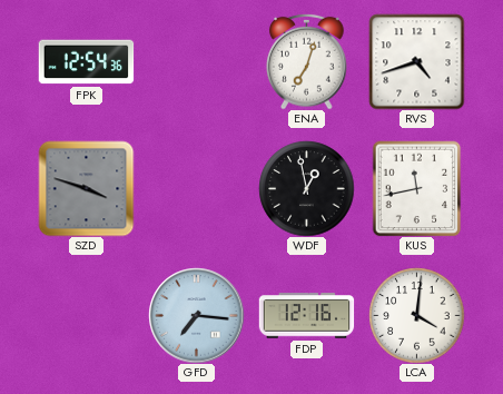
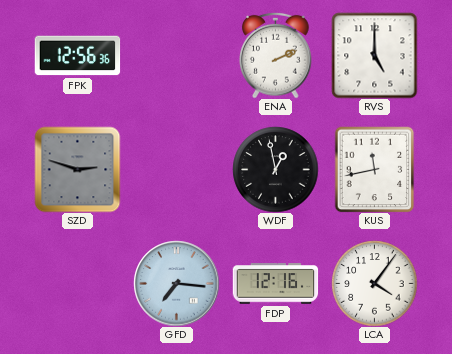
FPK: 12:54 -> 12:56 (77, 56)
ENA: 7:03 -> 2:11 (276, 55)
RVS: 4:42 -> 5:00 (374, 55)
SZD: 3:48 -> 2:48 (77, 169)
LCA: 4:01 -> 4:06 (374, 283)
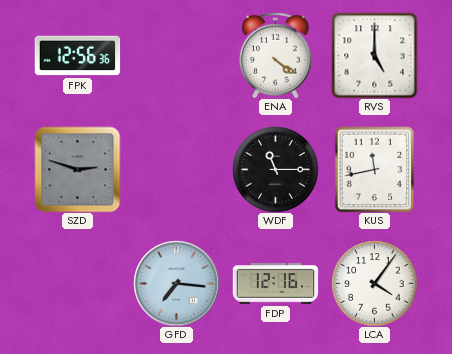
ENA: 2:11 -> 4:21 (276, 55)
WDF: 12:58 -> 11:15 (275, 169)
